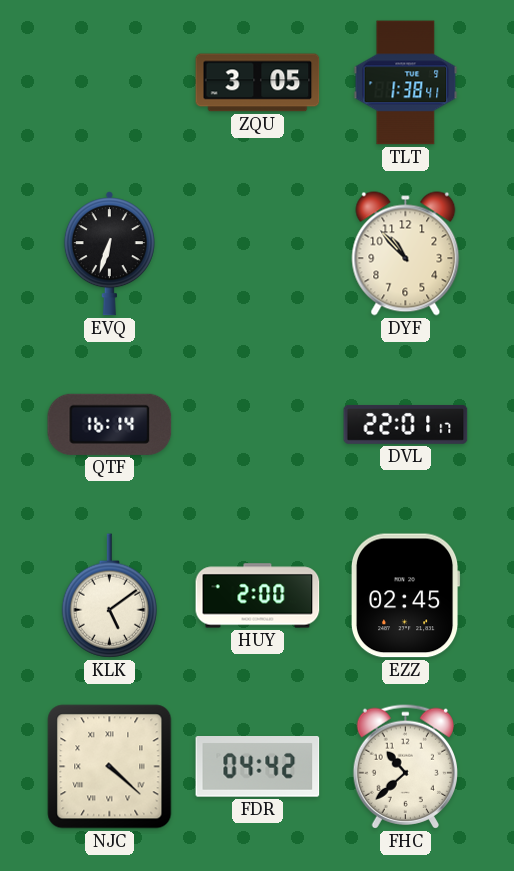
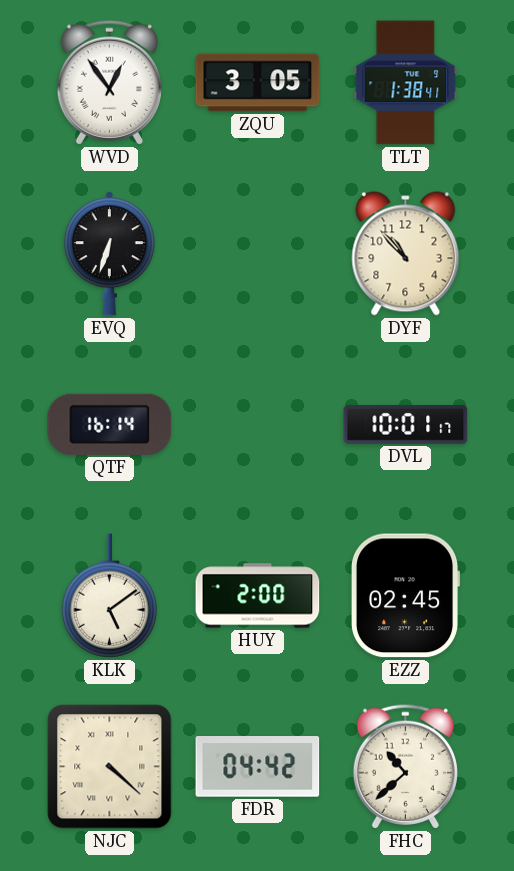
WVD: none -> 12:54 (109, 82)
DVL: 22:01 -> 10:01 (406, 424)
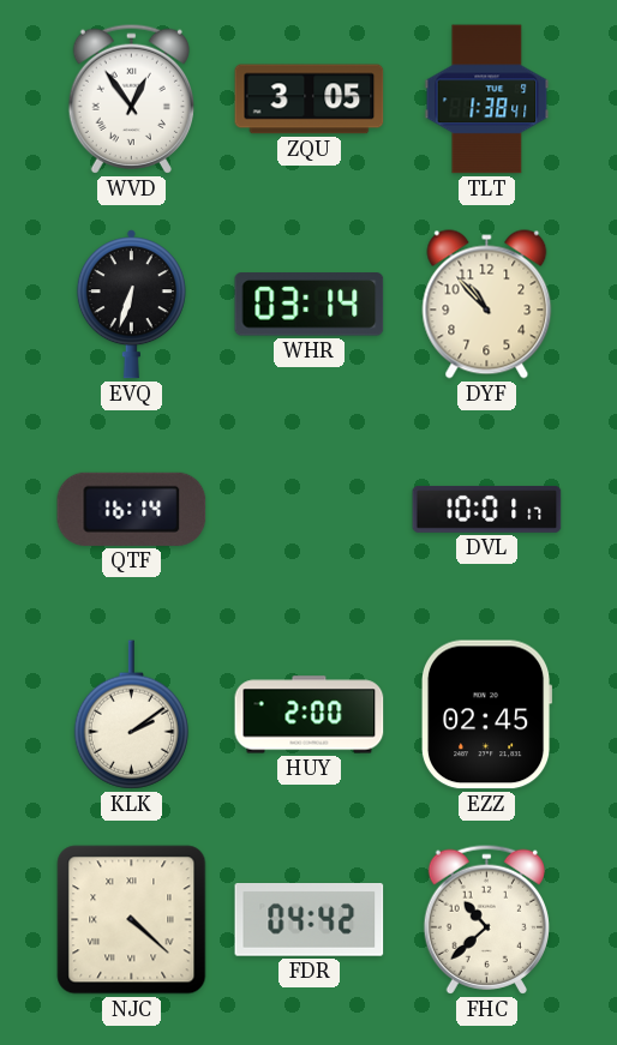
WHR: none -> 03:14 (310, 305)
KLK: 5:09 -> 2:09 (131, 715)
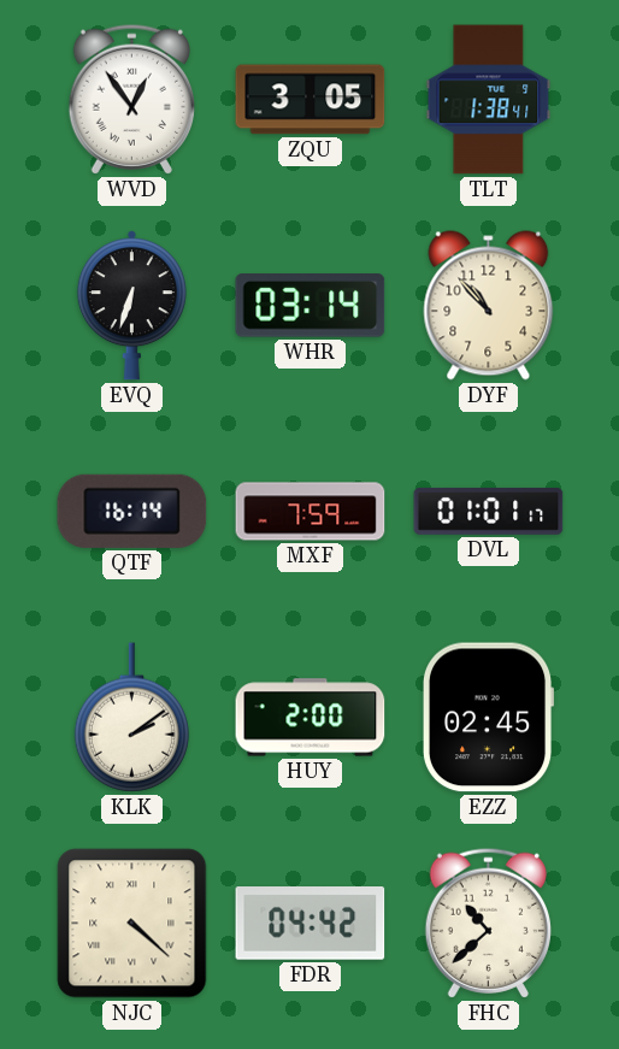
MXF: none -> 7:59 (311, 512)
DVL: 10:01 -> 01:01 (489, 511)
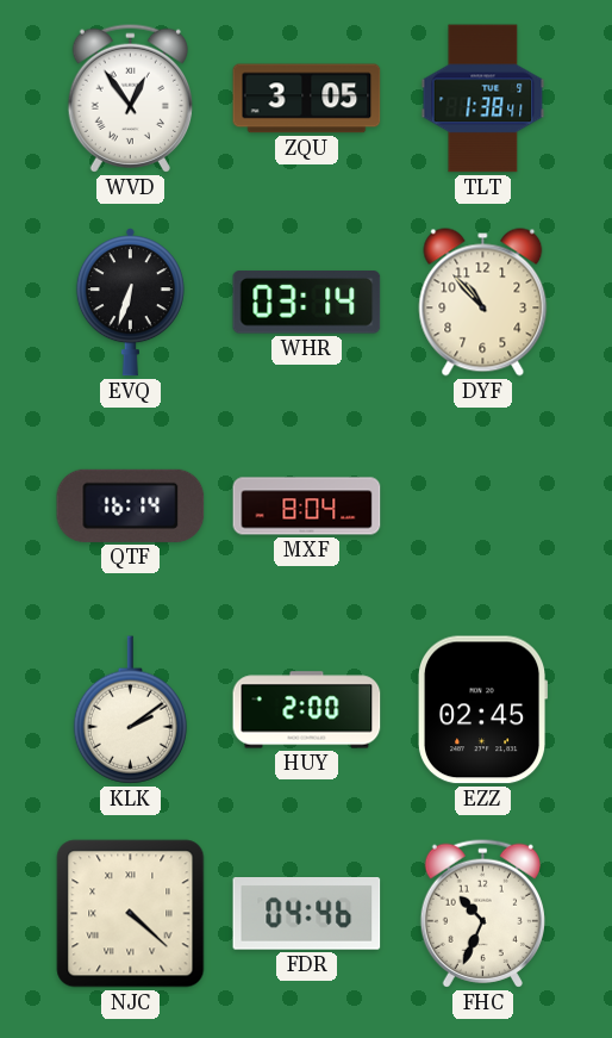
MXF: 7:59 -> 8:04 (307, 506)
DVL: 01:01 -> none (489, 511)
FDR: 04:42 -> 04:46 (307, 914)
FHC: 10:38 -> 10:34 (482, 913)
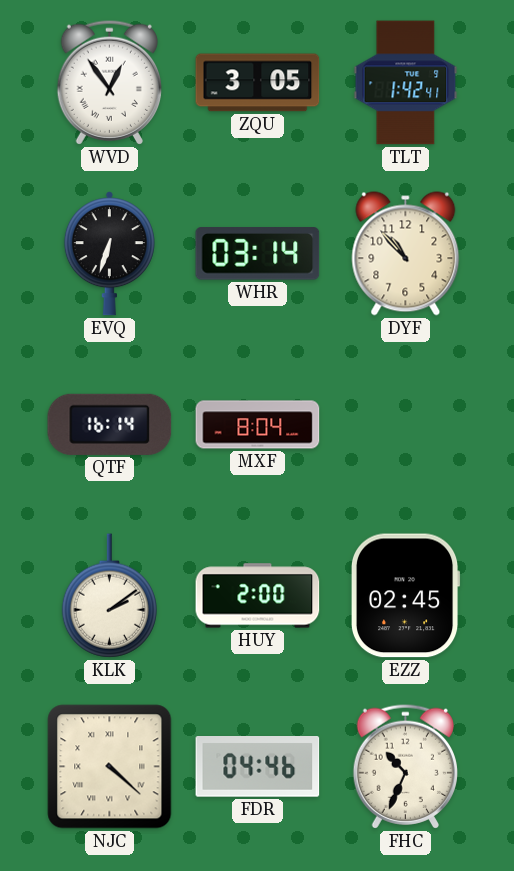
TLT: 1:38 -> 1:42 (406, 83)
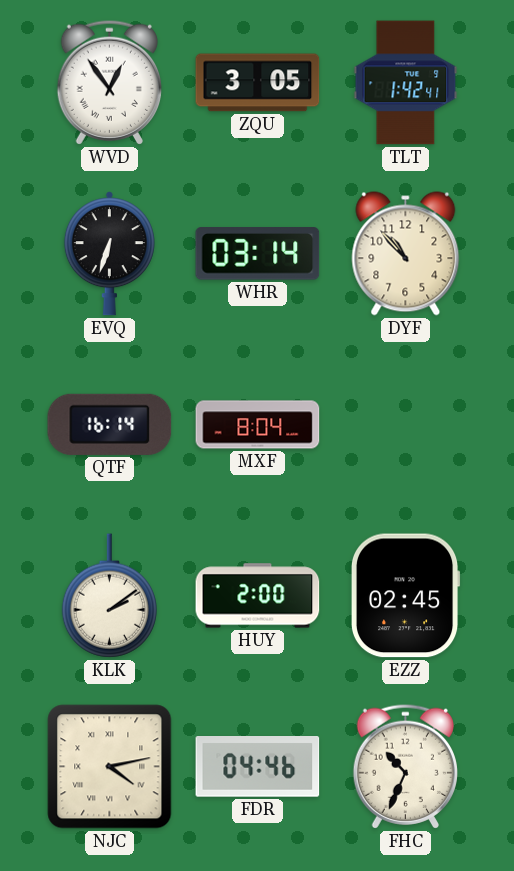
NJC: 4:22 -> 4:13 (110, 767)
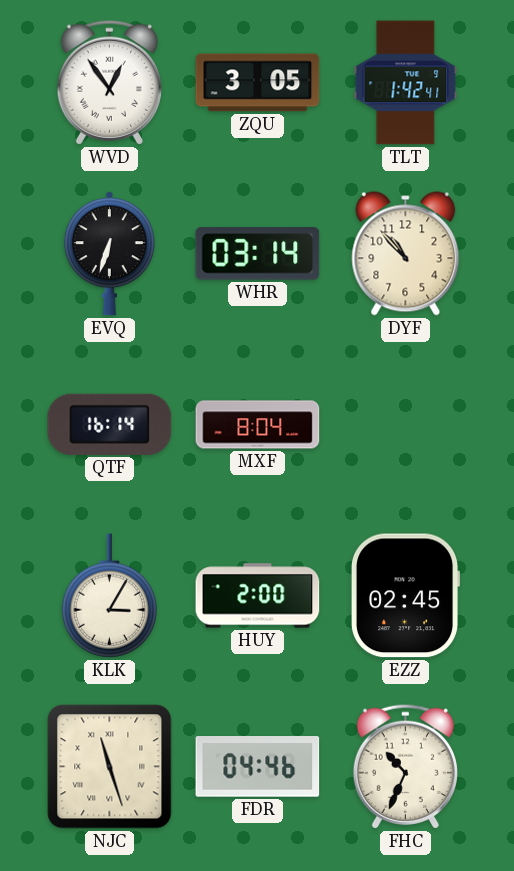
KLK: 2:09 -> 3:05 (109, 596)
NJC: 4:13 -> 11:27 (110, 767)
